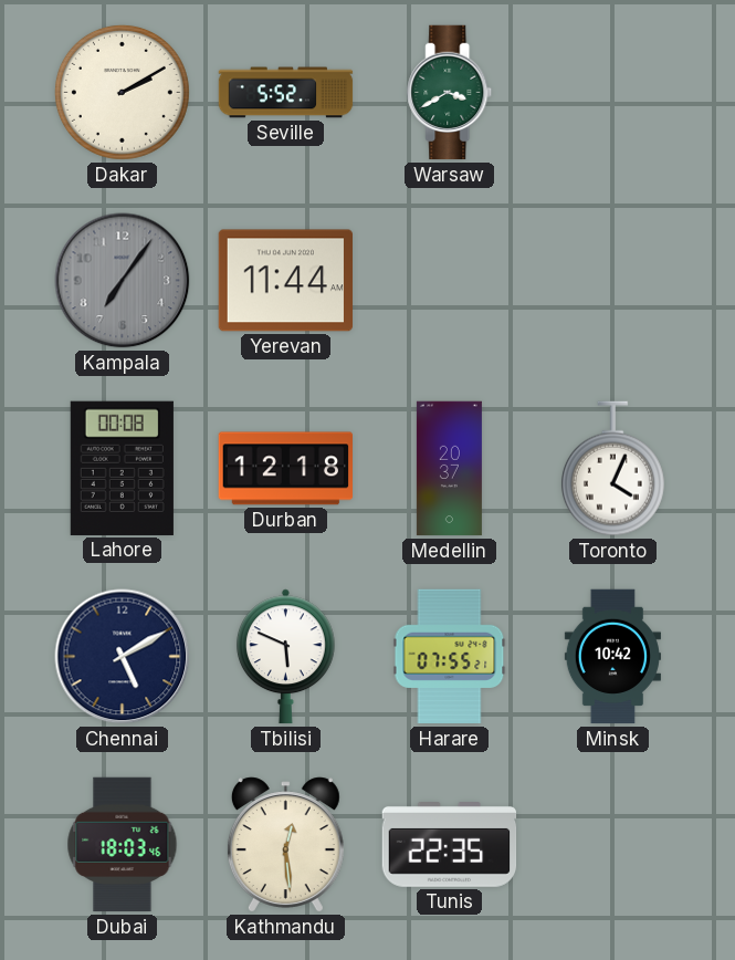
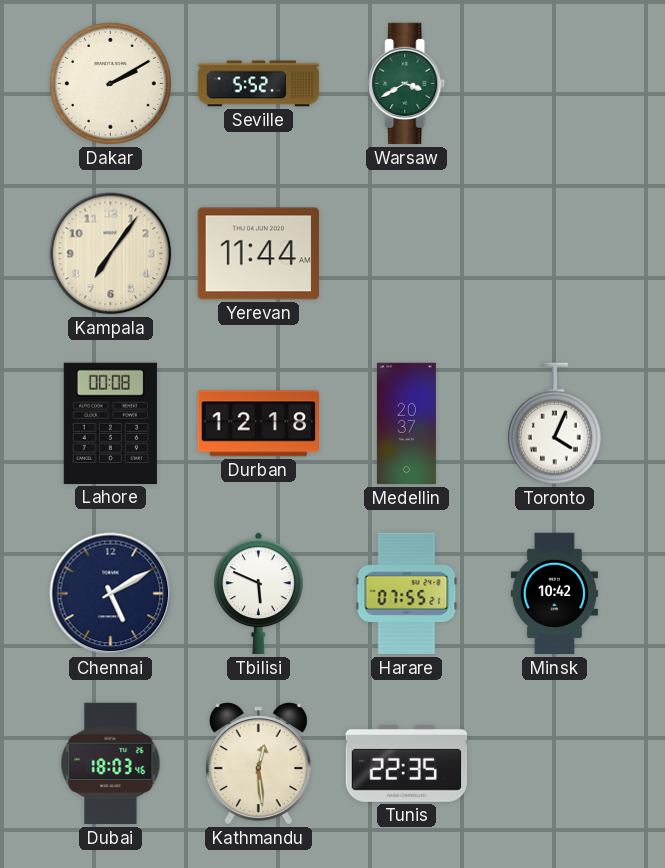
Kampala dial: grey -> cream (111, 254)
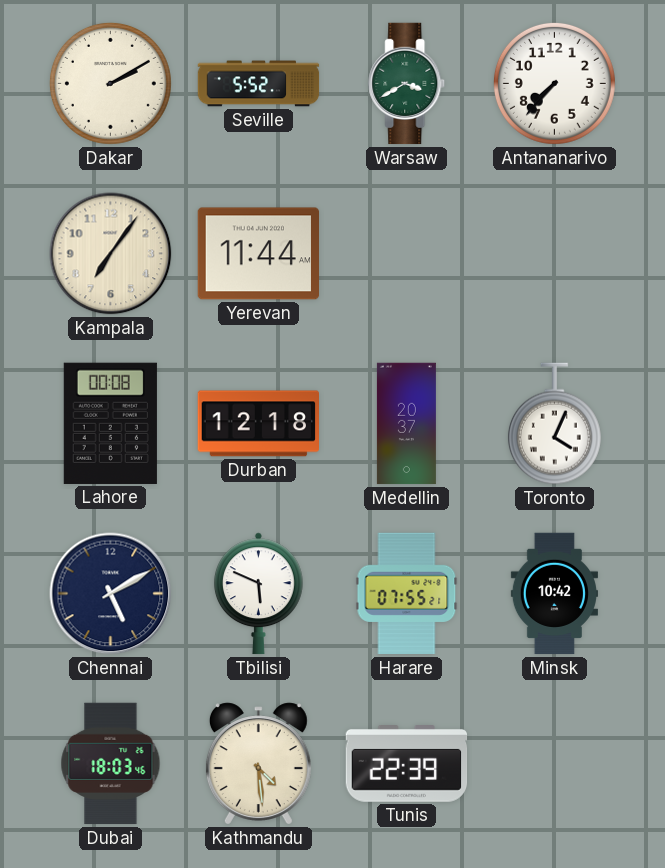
Antananarivo: none -> 7:37 (554, 83)
Kathmandu: 12:29 -> 4:29 (258, 764)
Tunis: 22:35 -> 22:39 (407, 764)
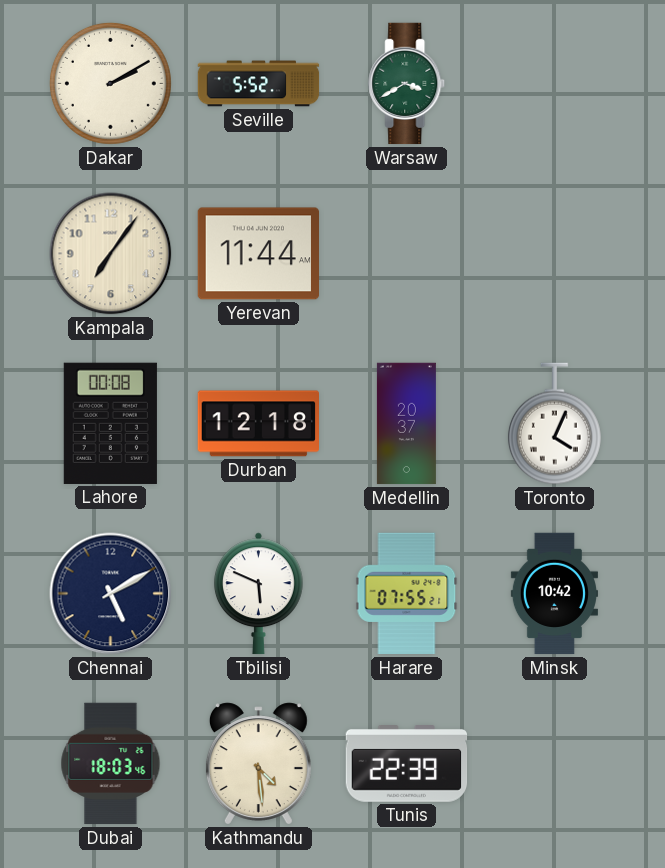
Antananarivo: 7:37 -> none (554, 83)
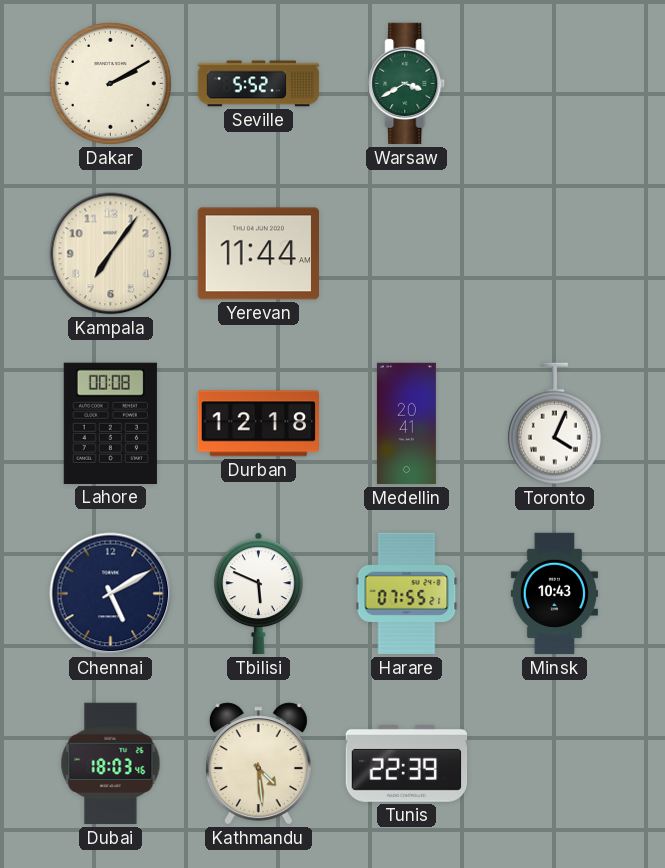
Medellin: 20:37 -> 20:41 (406, 424)
Minsk: 10:42 -> 10:43 (554, 594)
